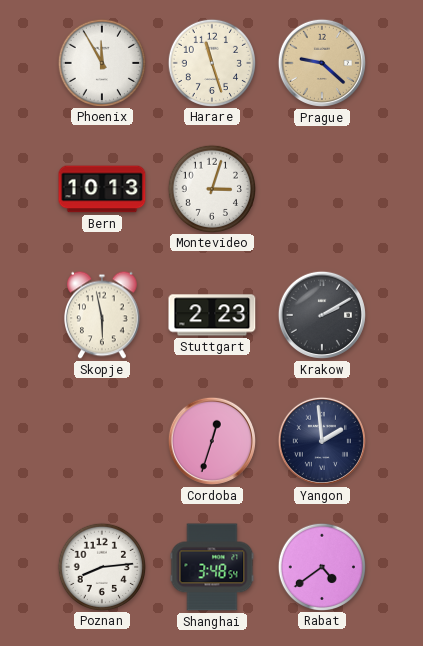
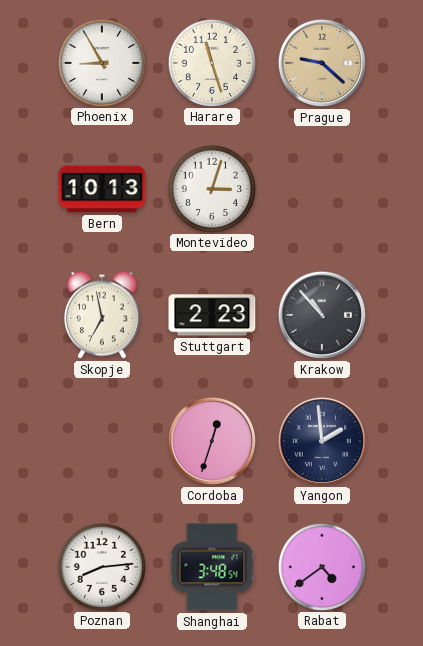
Phoenix: 11:55 -> 8:55 (101, 62)
Skopje: 5:58 -> 6:58 (102, 315)
Krakow: 2:10 -> 10:53 (322, 315)
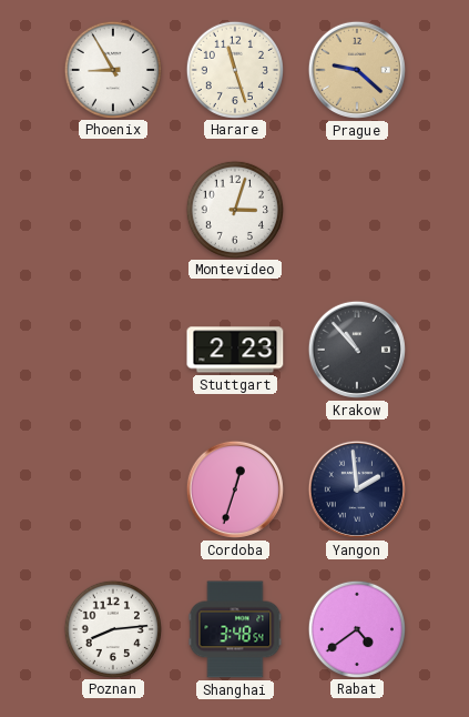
Bern: 10:13 -> none (102, 189)
Skopje: 6:58 -> none (102, 315)
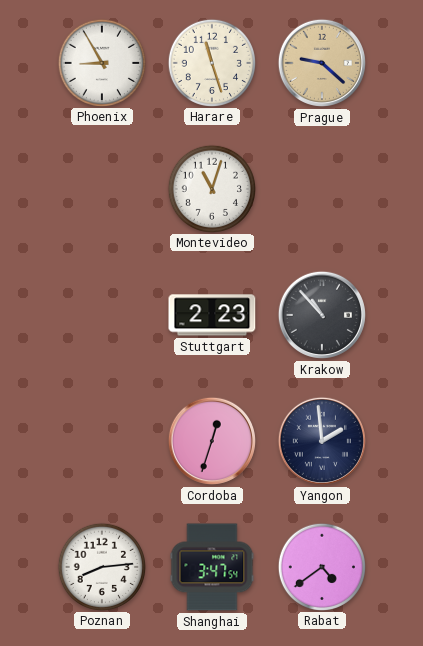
Montevideo: 3:03 -> 11:03 (211, 188)
Shanghai: 3:48 -> 3:47 (212, 567)
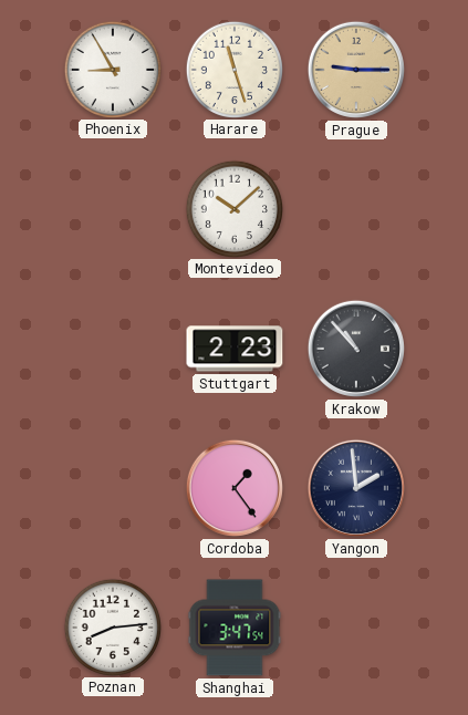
Prague: 9:22 -> 9:15 (356, 70)
Montevideo: 11:03 -> 10:08 (233, 208)
Cordoba: 12:33 -> 1:24 (235, 488)
Rabat: 4:39 -> none (321, 566)
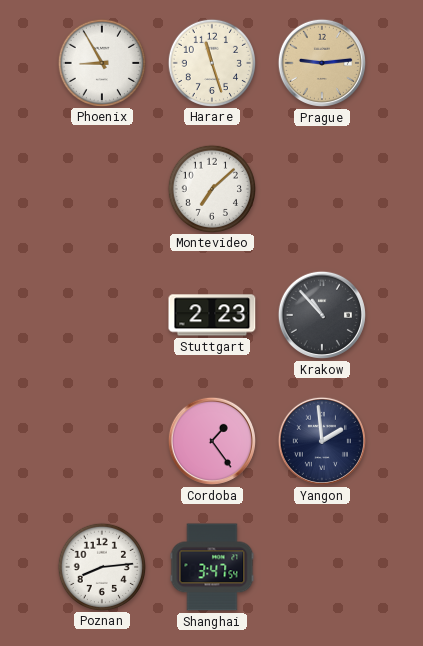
Prague: 9:15 -> 9:14 (322, 63)
Montevideo: 10:08 -> 7:08 (211, 188)
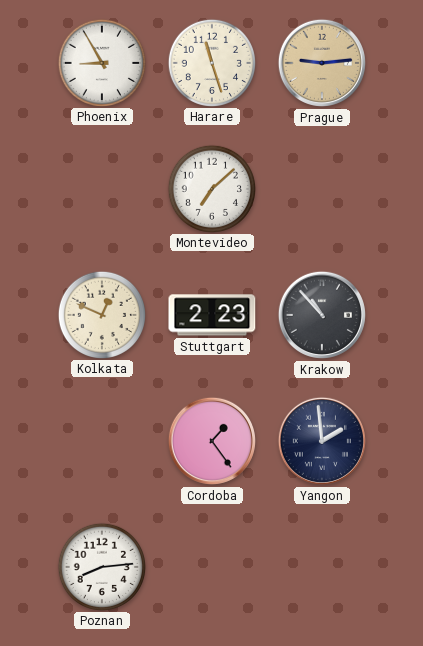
Kolkata: none -> 12:49 (101, 314)
Shanghai: 3:47 -> none (212, 567)
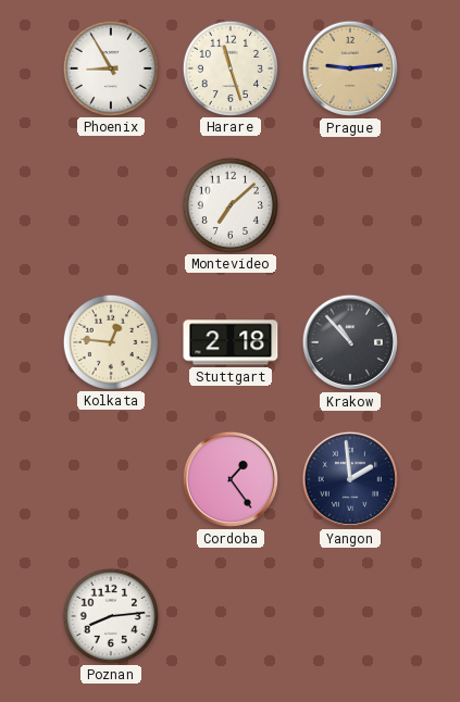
Kolkata: 12:49 -> 12:46 (110, 341)
Stuttgart: 2:23 -> 2:18 (231, 342)
